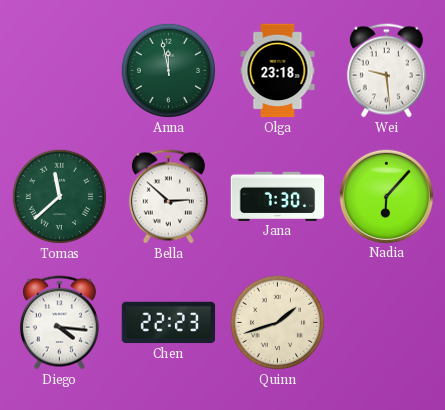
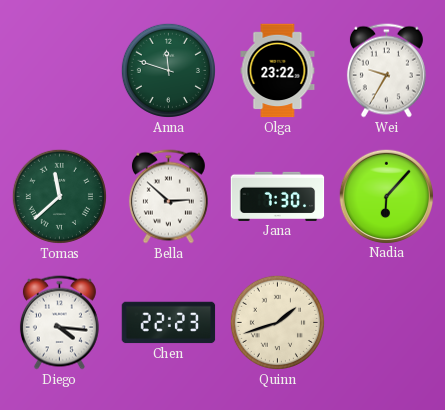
Anna: 11:58 -> 11:48 (168, 70)
Olga: 23:18 -> 23:22 (278, 71)
Wei: 9:29 -> 9:35 (386, 71)
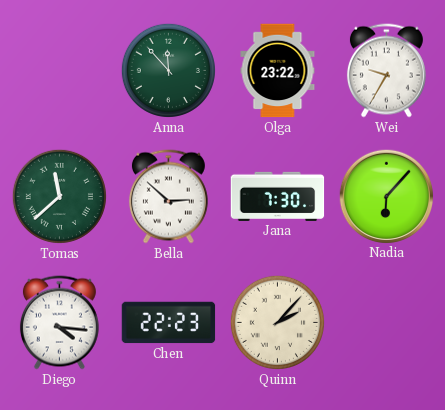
Anna: 11:48 -> 11:53 (168, 70)
Quinn: 1:42 -> 2:07 (277, 322)
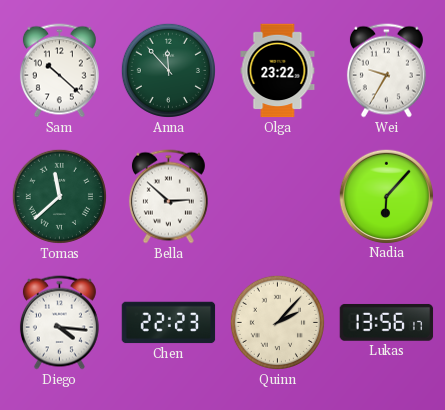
Sam: none -> 10:22 (59, 71)
Jana: 7:30 -> none (278, 196)
Lukas: none -> 13:56 (387, 322)
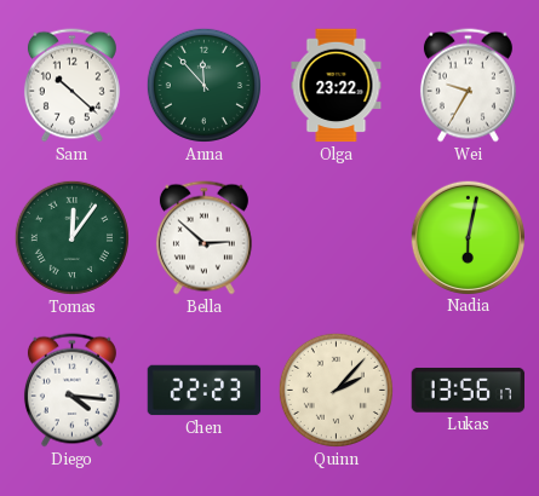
Tomas: 11:38 -> 12:06 (71, 237)
Nadia: 6:07 -> 6:02 (468, 237)
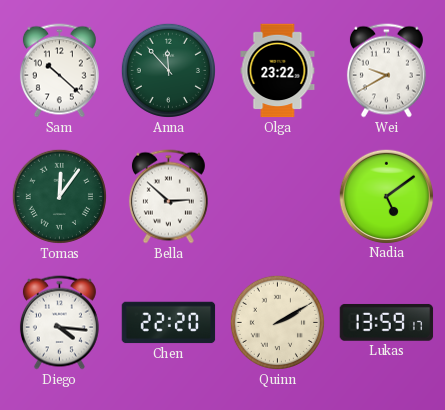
Wei: 9:35 -> 9:40 (386, 71)
Nadia: 6:02 -> 5:09 (386, 196)
Chen: 22:23 -> 22:20 (169, 323)
Quinn: 2:07 -> 2:10 (277, 322)
Lukas: 13:56 -> 13:59 (387, 322)
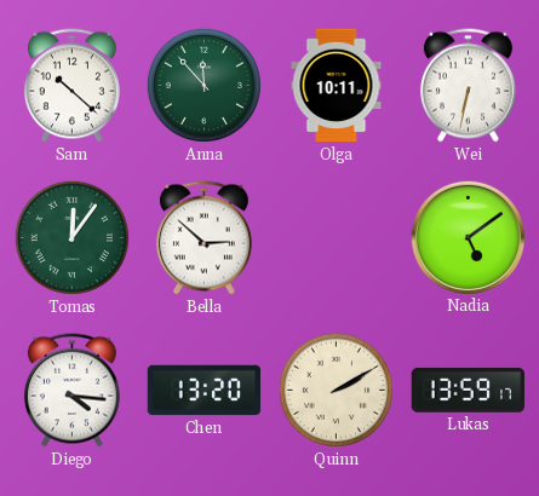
Olga: 23:22 -> 10:11 (337, 86)
Wei: 9:40 -> 6:32 (468, 86)
Chen: 22:20 -> 13:20 (205, 391)
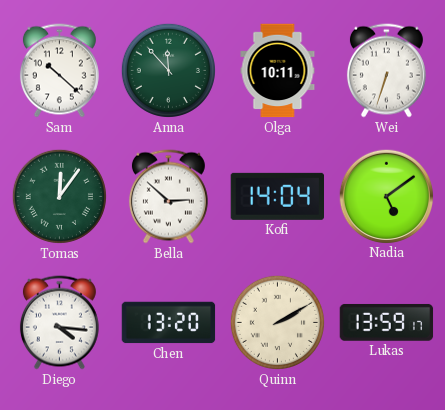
Wei: 6:32 -> 6:33 (386, 71)
Kofi: none -> 14:04 (277, 196)
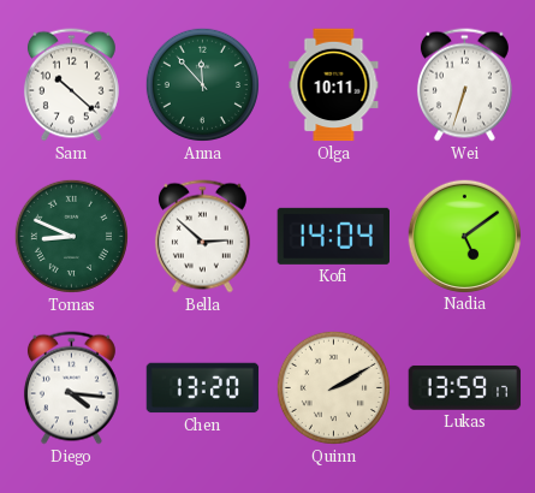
Tomas: 12:06 -> 8:49 (71, 236)
